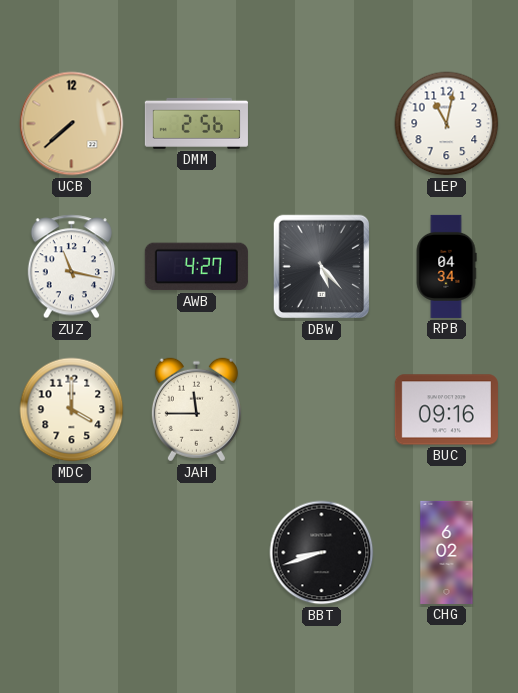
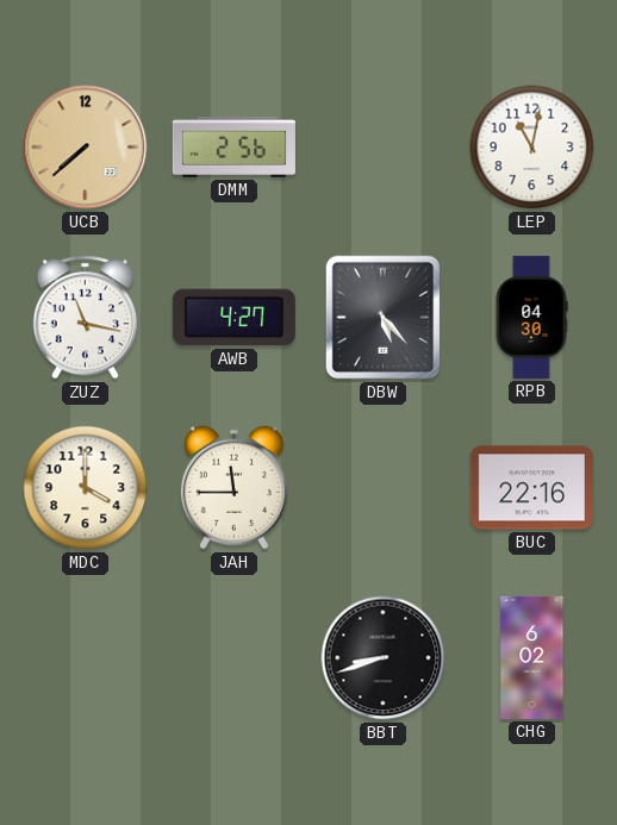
RPB: 04:34 -> 04:30 (531, 317)
BUC: 09:16 -> 22:16 (531, 488)
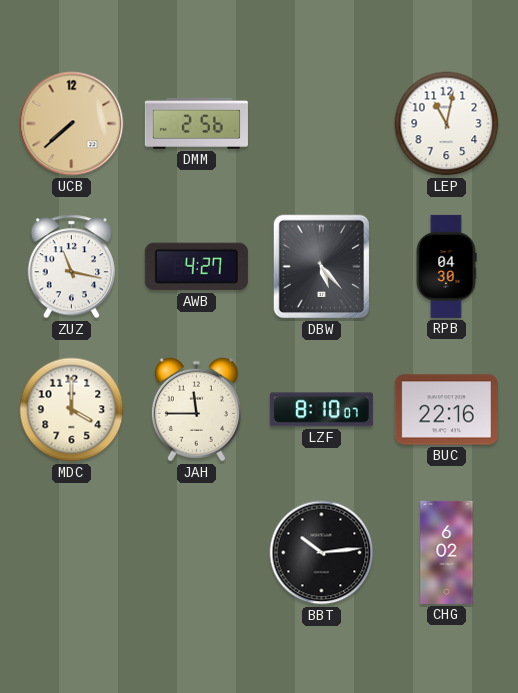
LZF: none -> 8:10 (321, 410)
BBT: 8:42 -> 10:14 (322, 553)
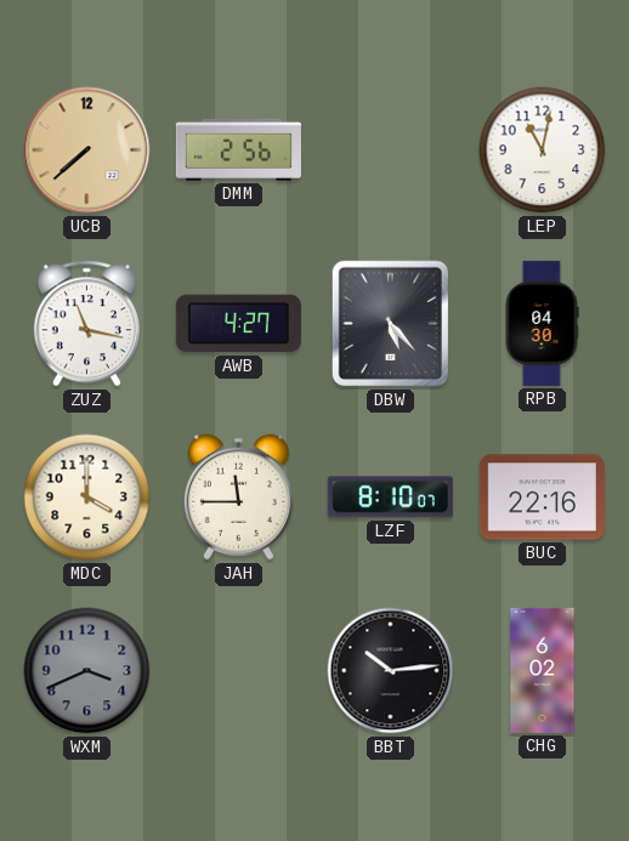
WXM: none -> 3:41 (87, 671)
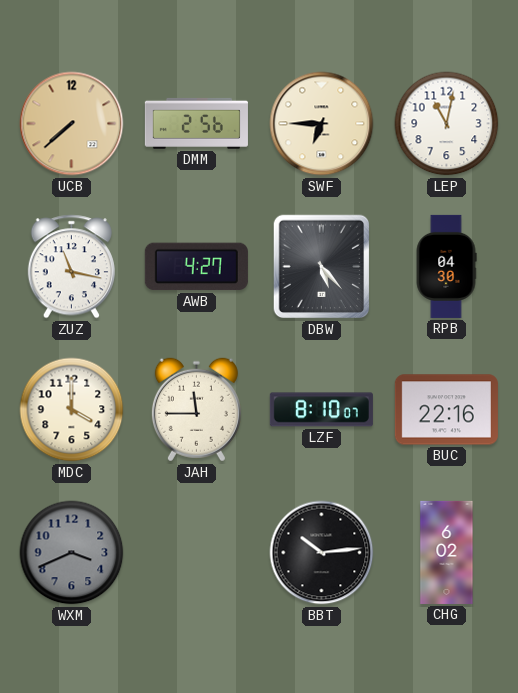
SWF: none -> 6:45 (322, 124)
